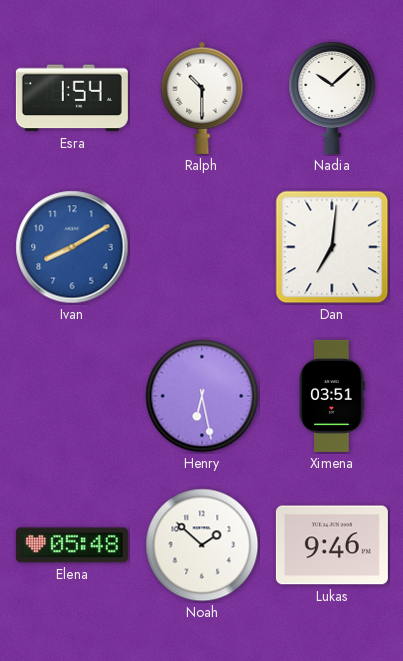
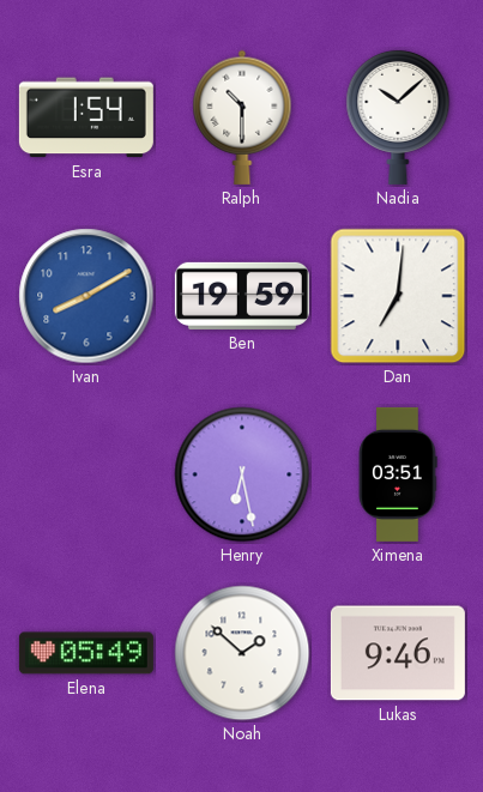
Ben: none -> 19:59 (242, 296)
Elena: 05:48 -> 05:49 (86, 653)
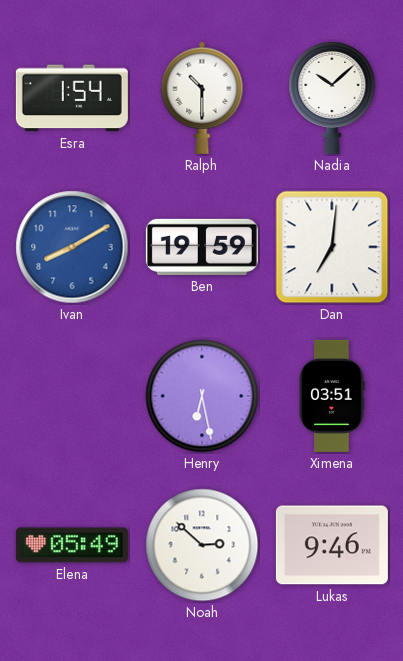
Noah: 1:52 -> 2:52 (202, 545)
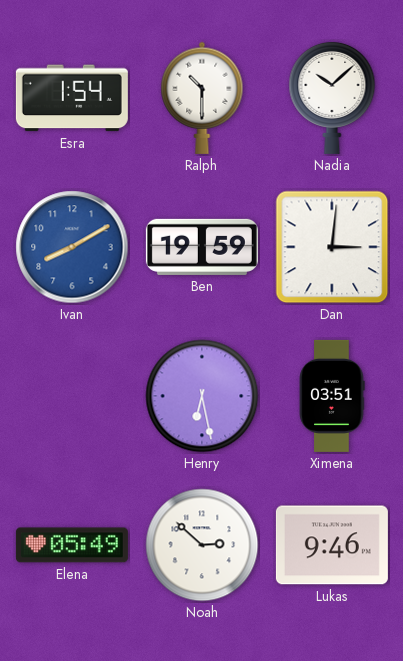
Dan: 7:01 -> 3:01 (332, 247)
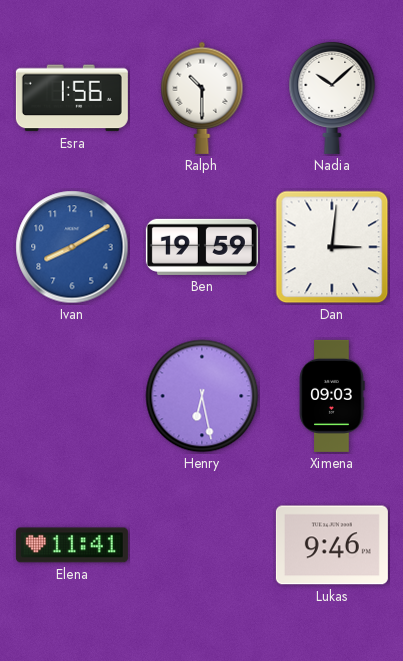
Esra: 1:54 -> 1:56 (72, 98)
Ximena: 03:51 -> 09:03 (332, 396)
Elena: 05:49 -> 11:41 (72, 545)
Noah: 2:52 -> none (202, 545)
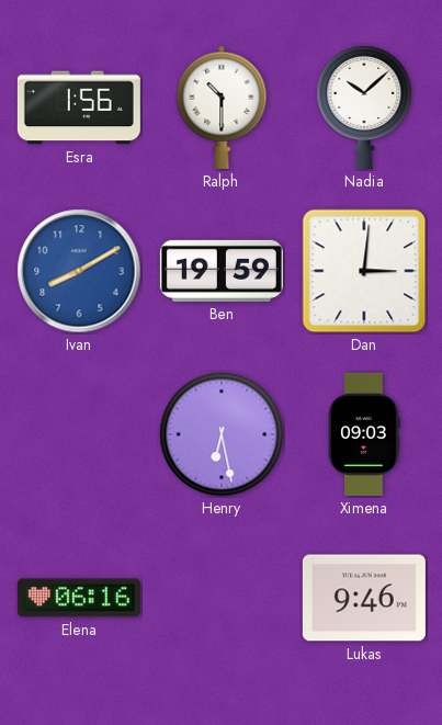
Elena: 11:41 -> 06:16 (79, 598)
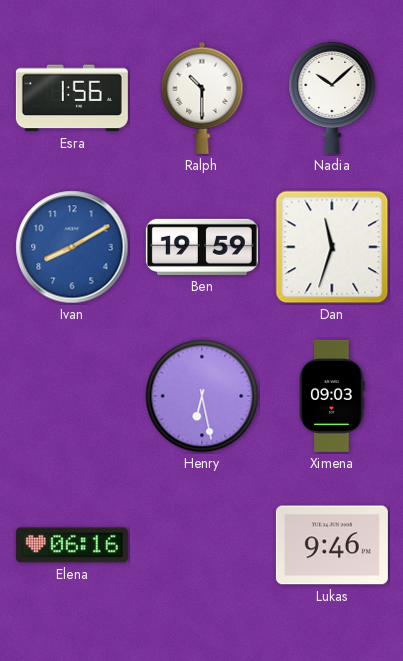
Dan: 3:01 -> 11:33 (332, 247)
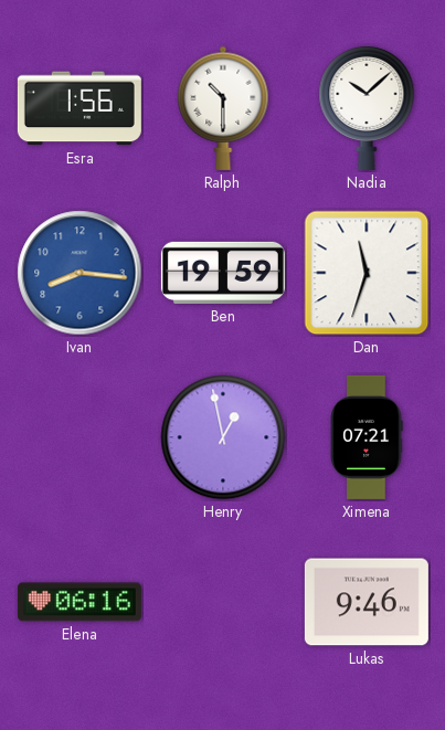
Ivan: 8:10 -> 8:16 (80, 273)
Henry: 6:28 -> 12:58 (223, 437)
Ximena: 09:03 -> 07:21 (367, 437)
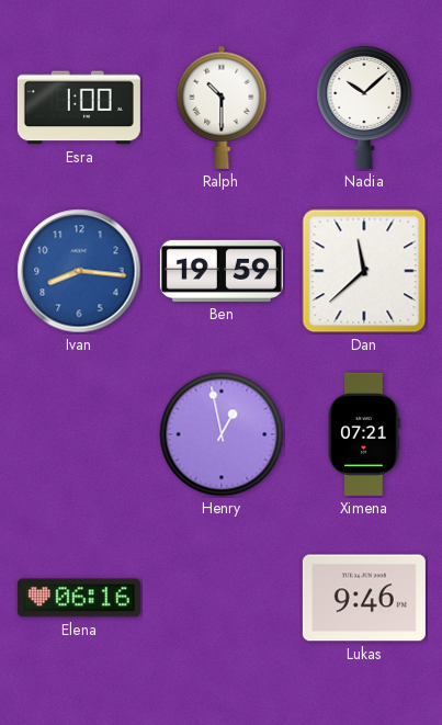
Esra: 1:56 -> 1:00 (79, 107)
Dan: 11:33 -> 11:38 (364, 271)
